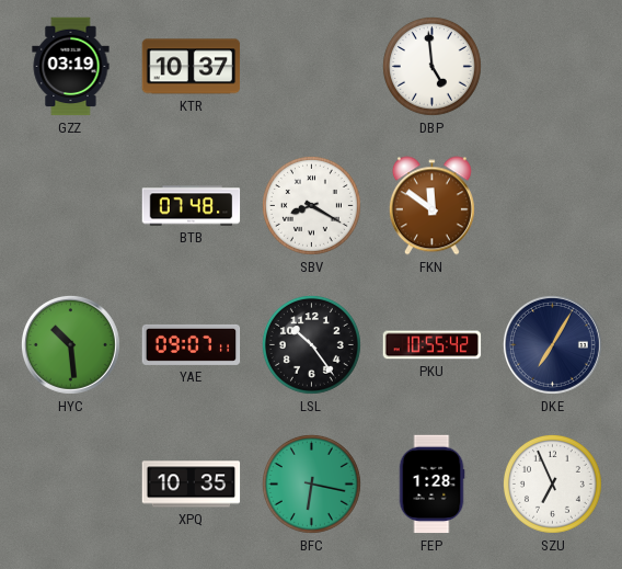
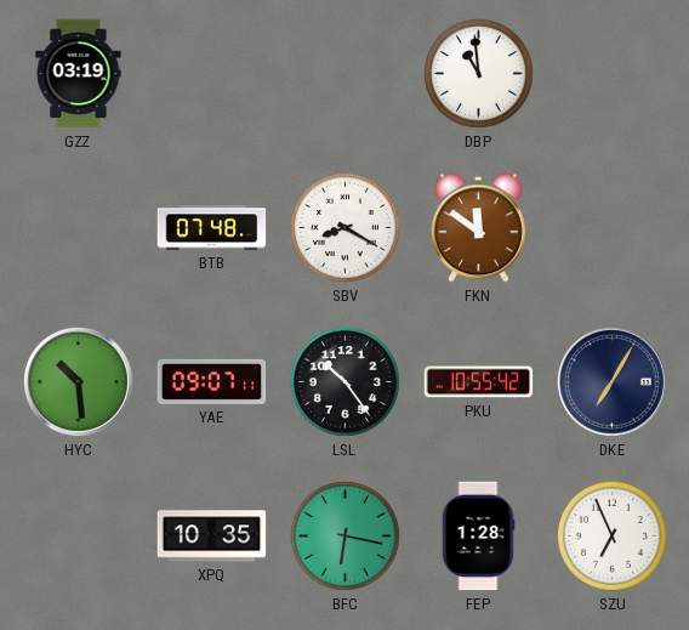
KTR: 10:37 -> none (192, 67)
DBP: 4:59 -> 10:59 (478, 73)
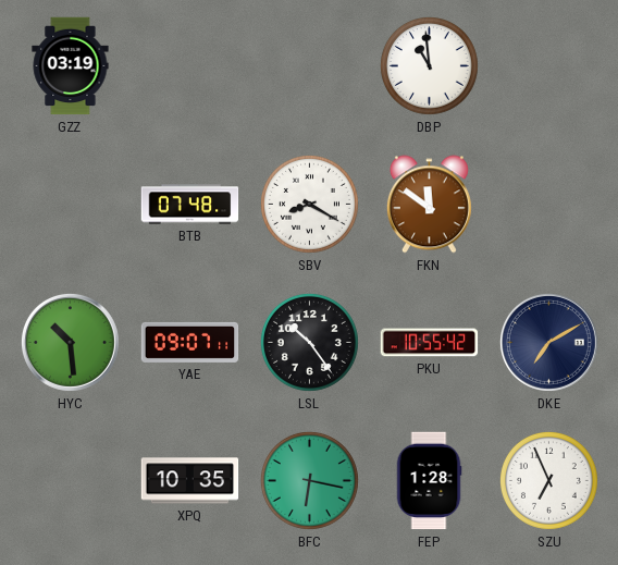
DKE: 7:05 -> 7:10 (548, 342)
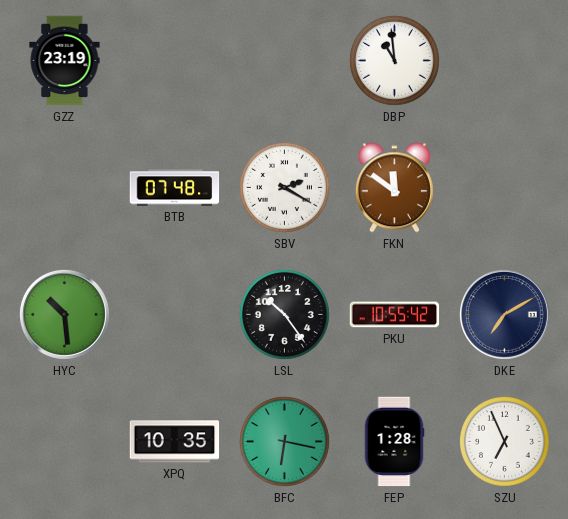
GZZ: 03:19 -> 23:19 (65, 61)
SBV: 8:20 -> 2:20 (284, 187)
YAE: 09:07 -> none (190, 342)
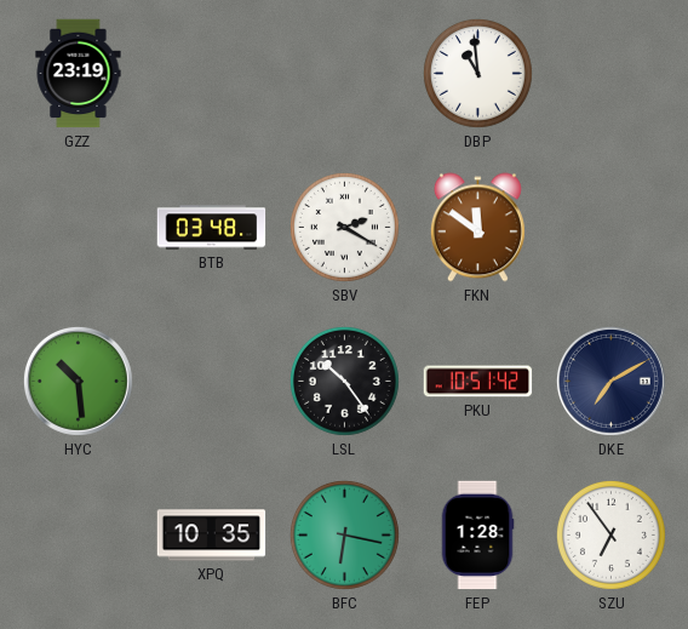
BTB: 07:48 -> 03:48 (212, 228)
PKU: 10:55 -> 10:51 (478, 382)
SZU: 6:56 -> 6:54 (610, 534)
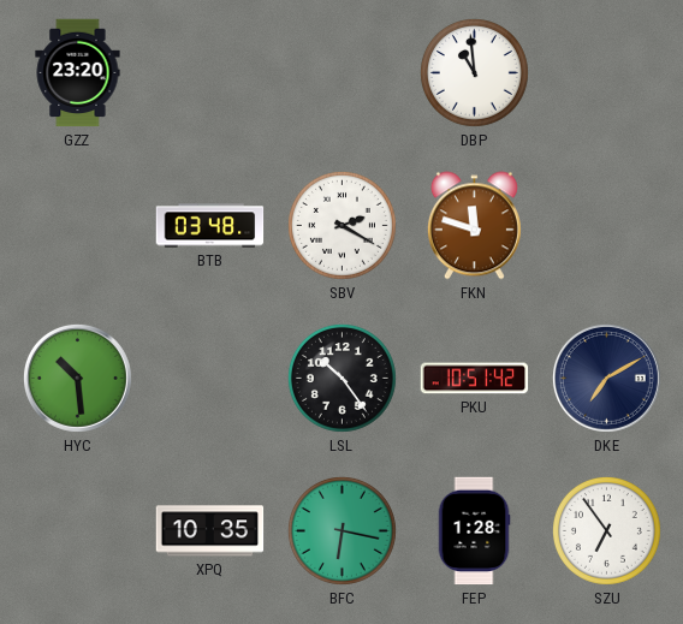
GZZ: 23:19 -> 23:20 (78, 73)
FKN: 11:51 -> 11:48 (474, 226)
